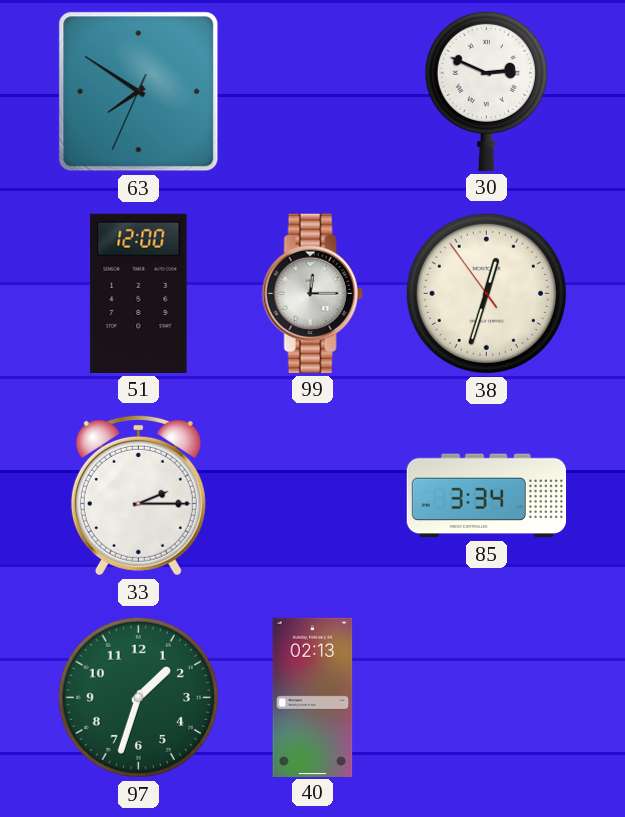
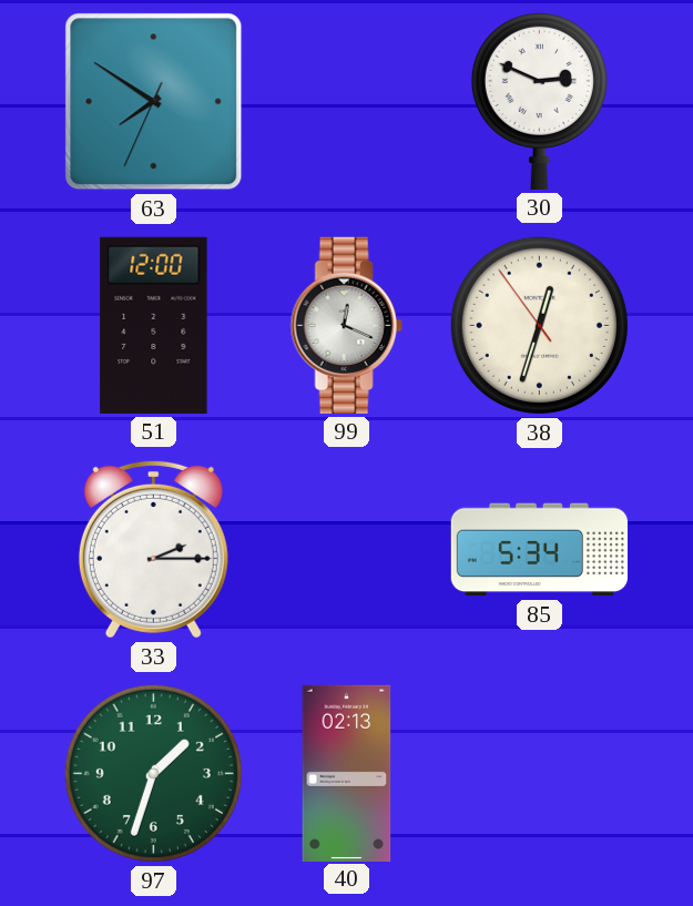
99: 12:15 -> 12:19 (346, 325)
85: 3:34 -> 5:34 (539, 550)
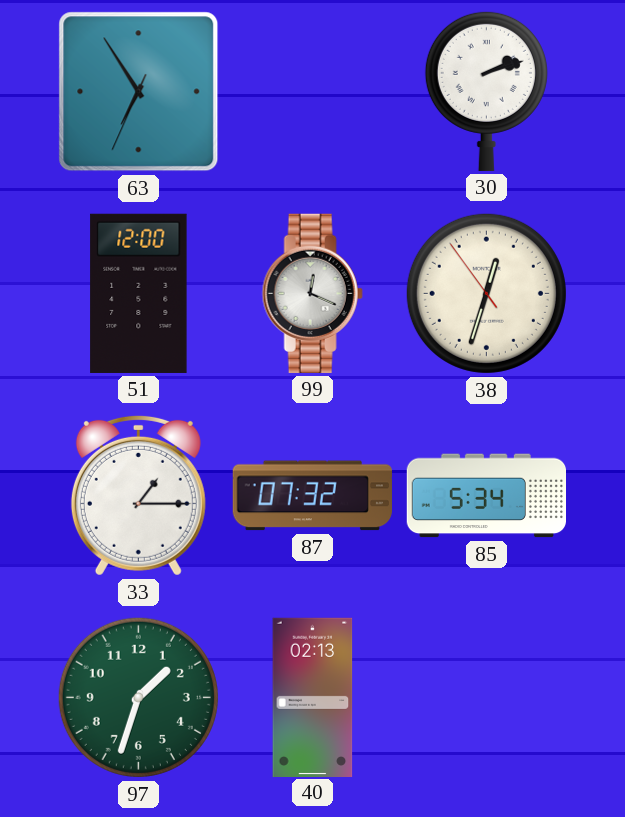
63: 7:50 -> 6:54 (139, 92)
30: 2:49 -> 2:12 (486, 91)
33: 2:15 -> 1:15 (138, 495)
87: none -> 07:32 (312, 496)
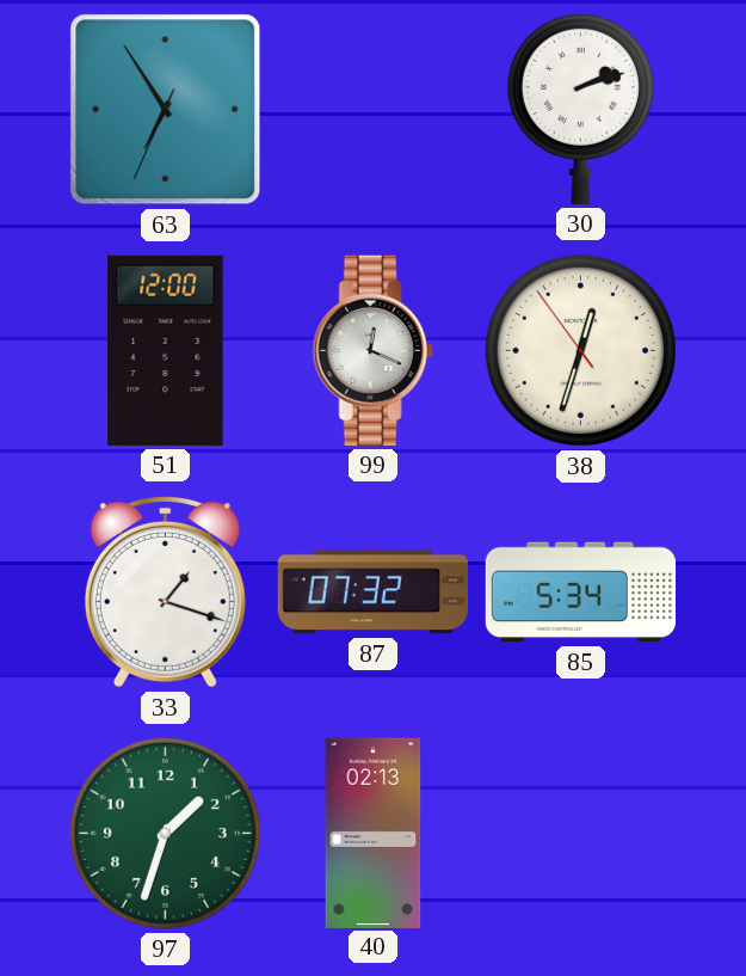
33: 1:15 -> 1:18 (165, 591)
